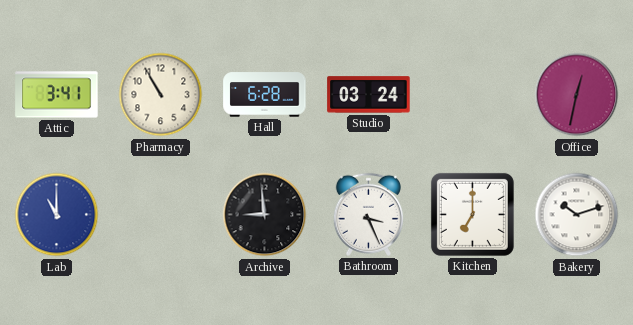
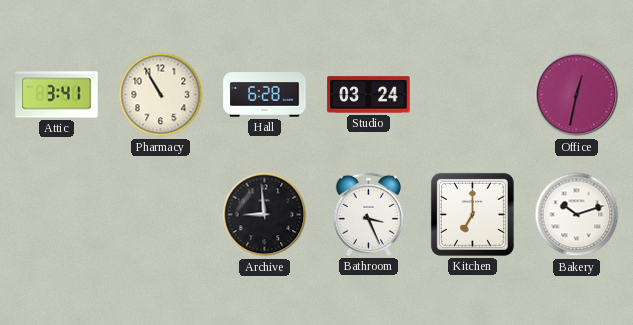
Lab: 11:00 -> none (57, 215)
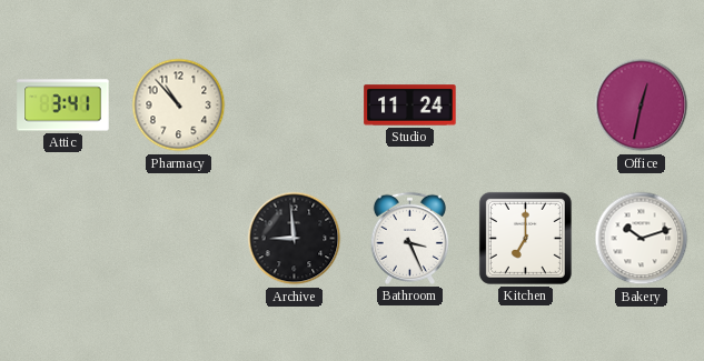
Pharmacy: 10:55 -> 10:53 (179, 106)
Hall: 6:28 -> none (265, 95)
Studio: 03:24 -> 11:24 (410, 106)
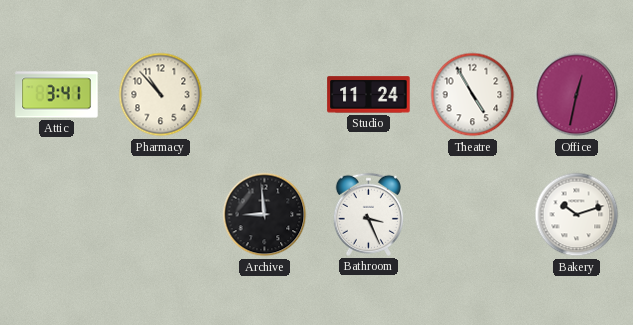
Theatre: none -> 4:55 (473, 95)
Kitchen: 7:00 -> none (525, 238)
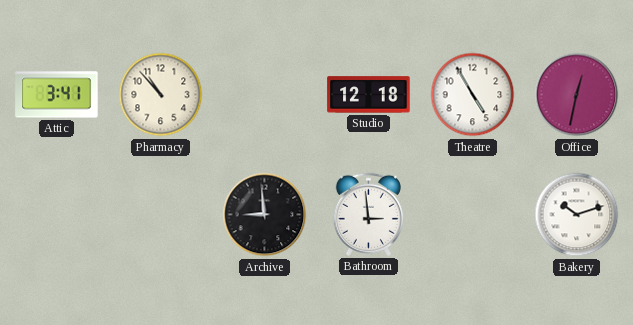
Studio: 11:24 -> 12:18 (369, 95)
Bathroom: 3:26 -> 2:59 (368, 214)
